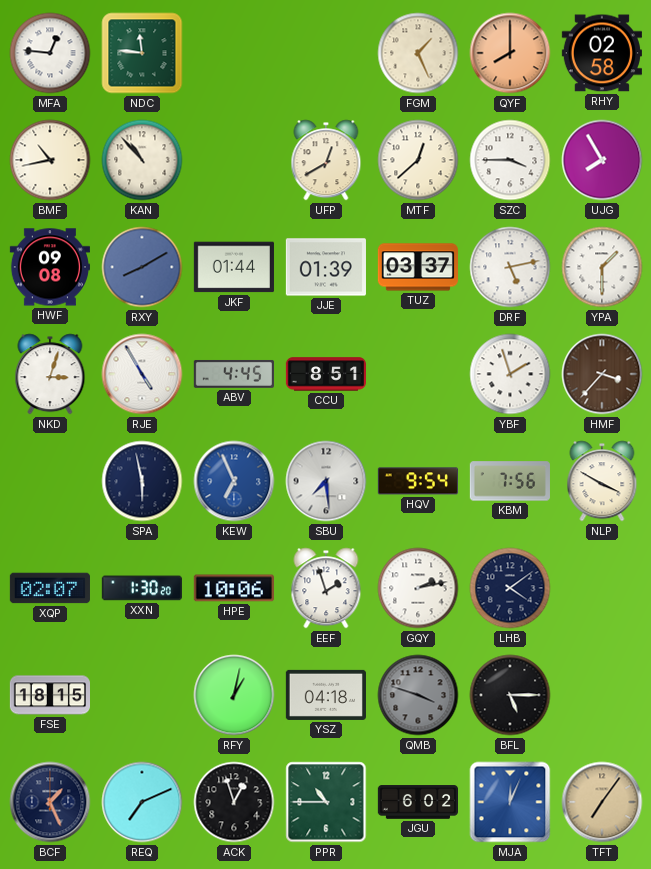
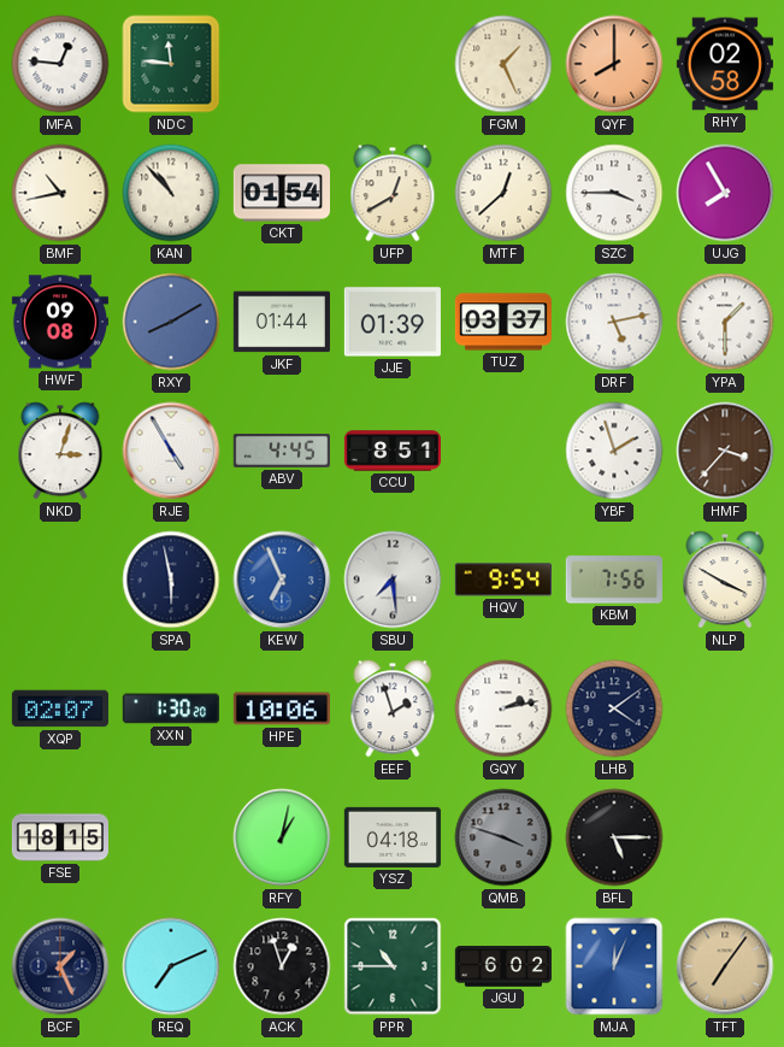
CKT: none -> 01:54 (281, 193)
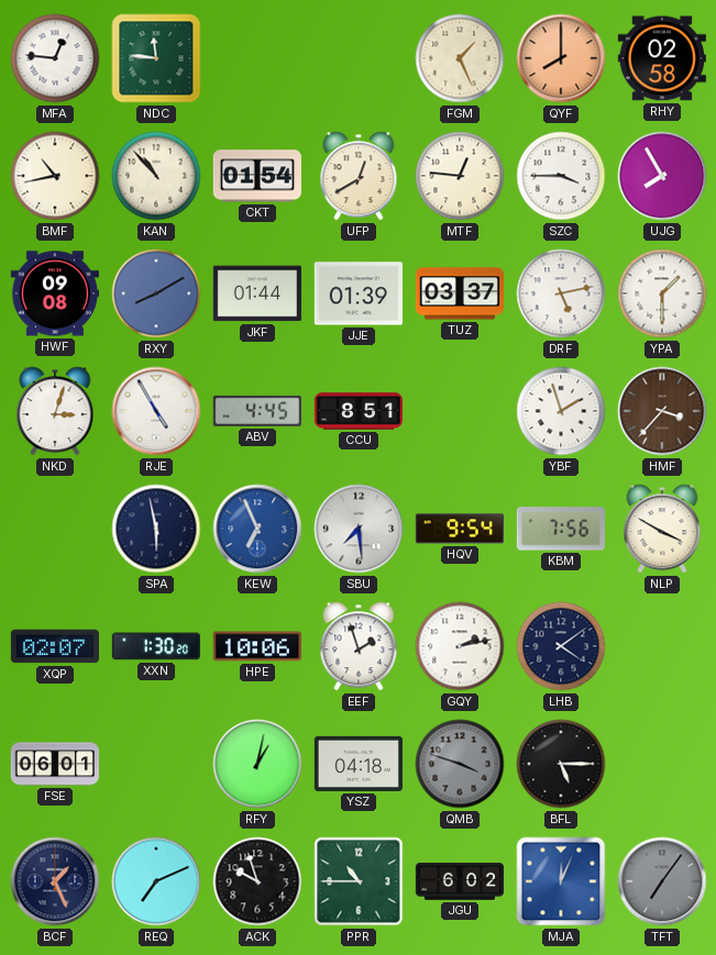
MTF: 12:38 -> 12:46 (460, 176)
FSE: 18:15 -> 06:01 (54, 764)
ACK: 12:57 -> 9:57 (257, 881)
TFT dial: champagne -> grey (662, 881)
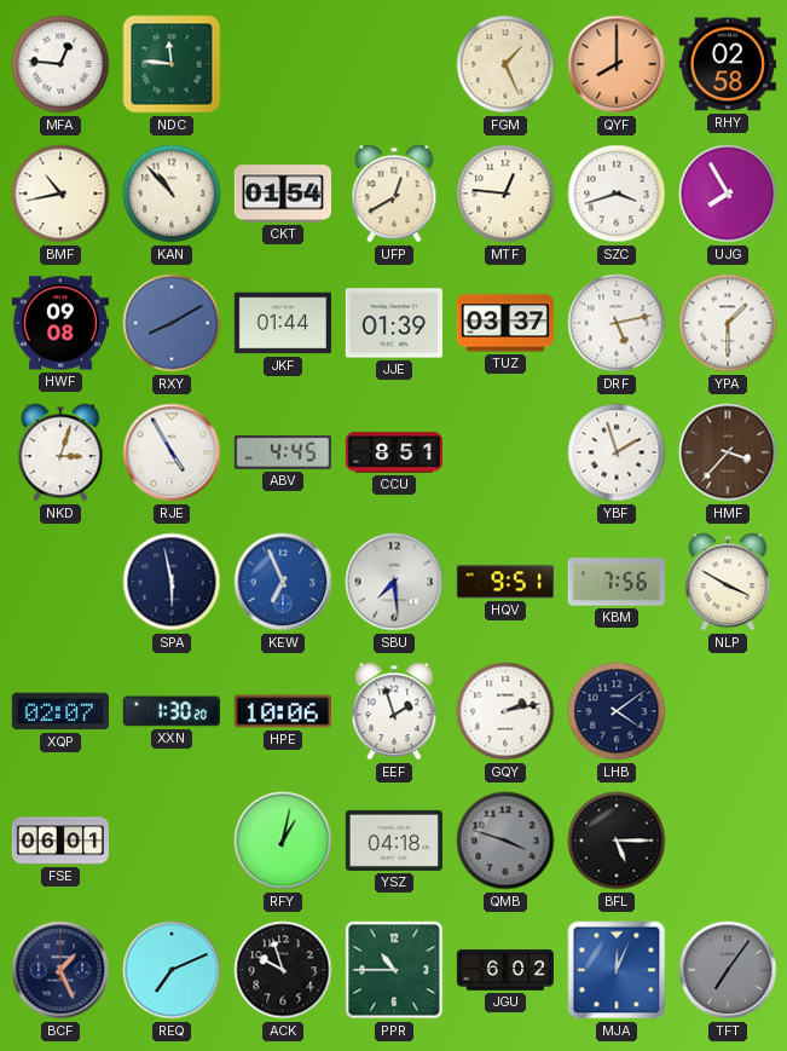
SZC: 3:45 -> 3:42 (617, 194)
HQV: 9:54 -> 9:51 (505, 582)
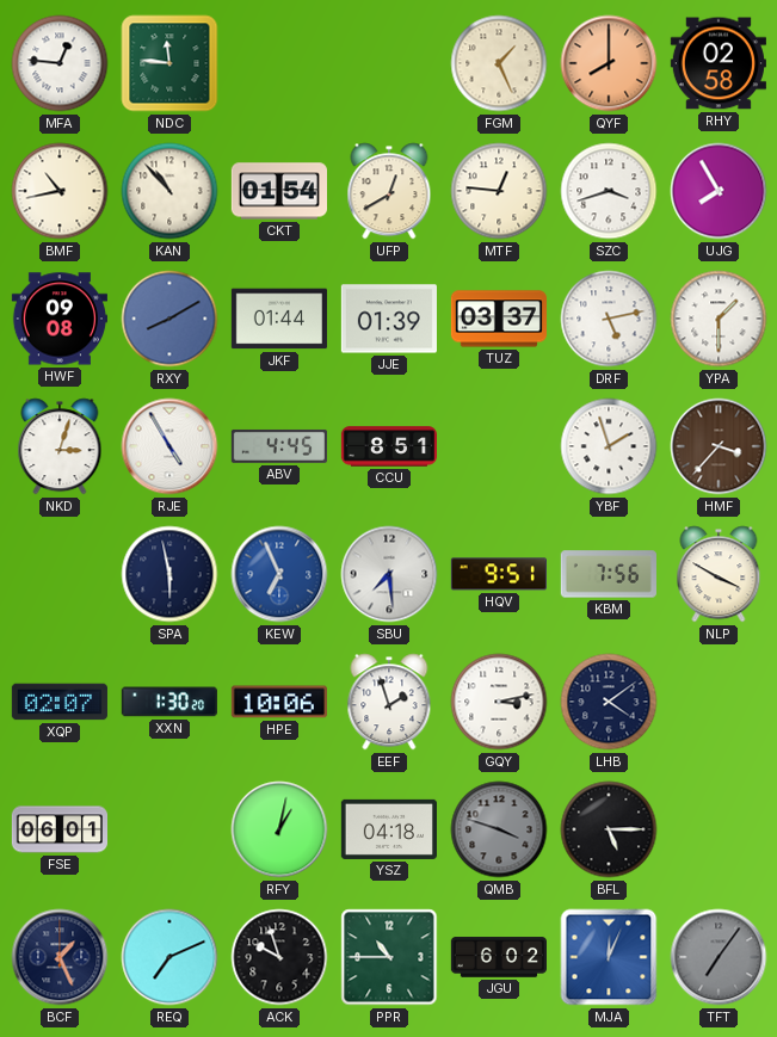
GQY: 2:13 -> 3:13 (499, 702)
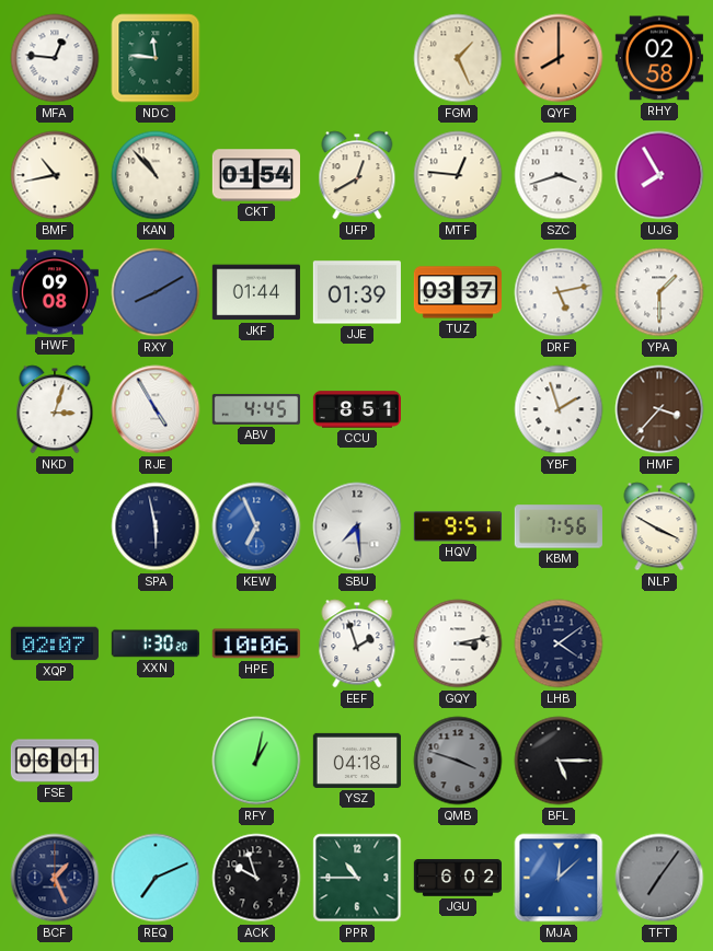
MJA: 12:04 -> 12:08 (559, 878)
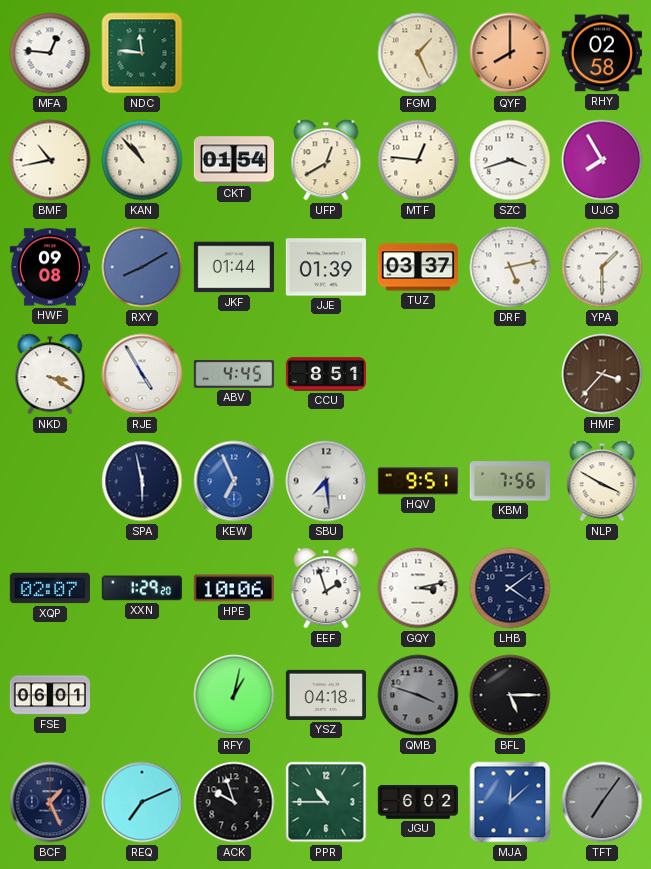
NKD: 3:03 -> 3:20 (50, 374)
YBF: 1:57 -> none (559, 409)
XXN: 1:30 -> 1:29 (142, 588)
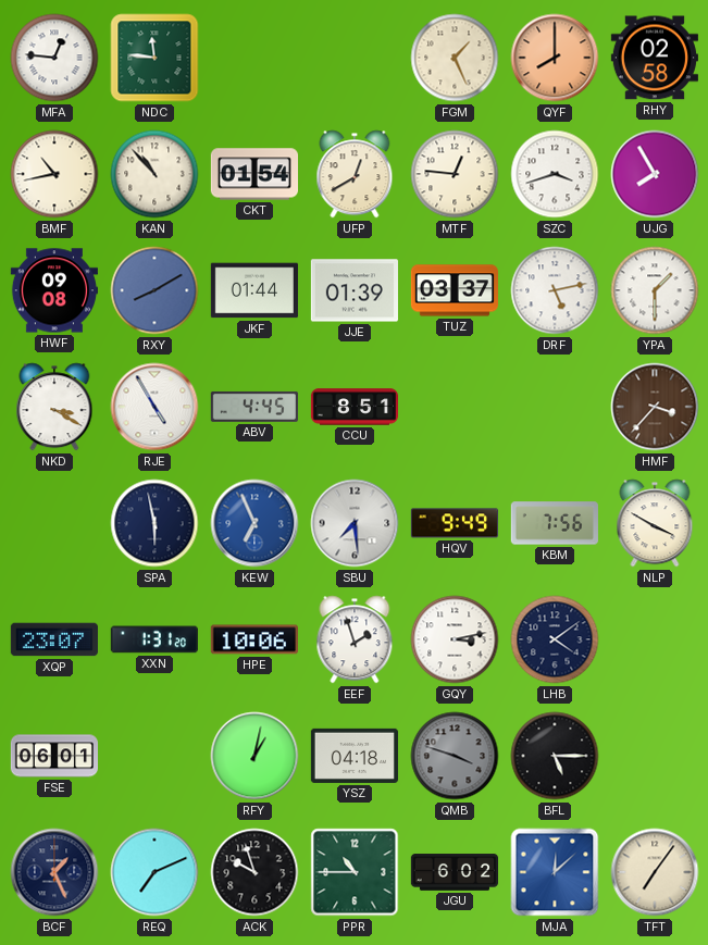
HQV: 9:51 -> 9:49 (455, 523)
XQP: 02:07 -> 23:07 (54, 639)
XXN: 1:29 -> 1:31 (154, 639)
TFT dial: grey -> cream (655, 872)
